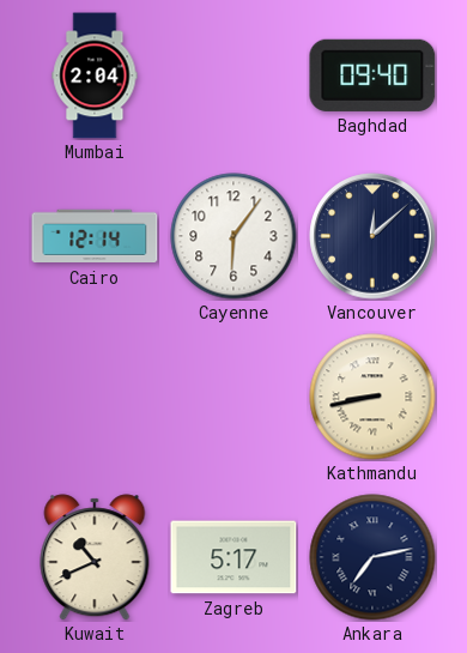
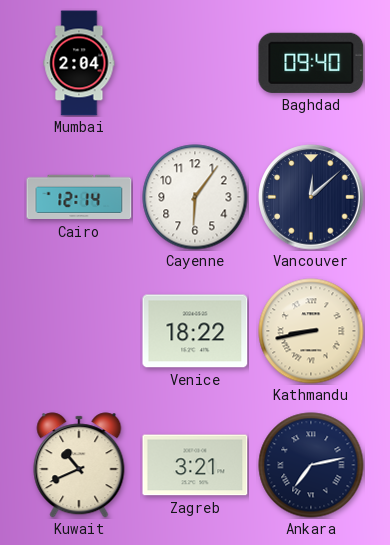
Venice: none -> 18:22 (195, 331)
Zagreb: 5:17 -> 3:21 (195, 465)
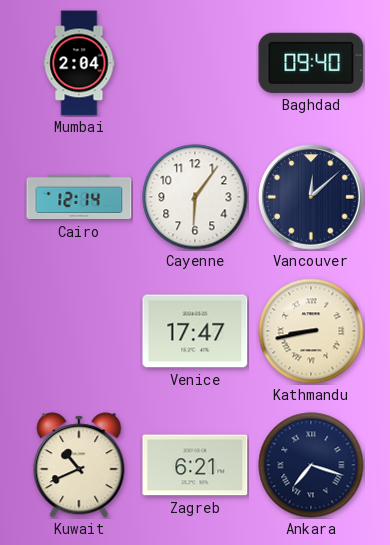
Venice: 18:22 -> 17:47 (195, 331)
Zagreb: 3:21 -> 6:21 (195, 465)
Ankara: 7:13 -> 7:18 (311, 465)
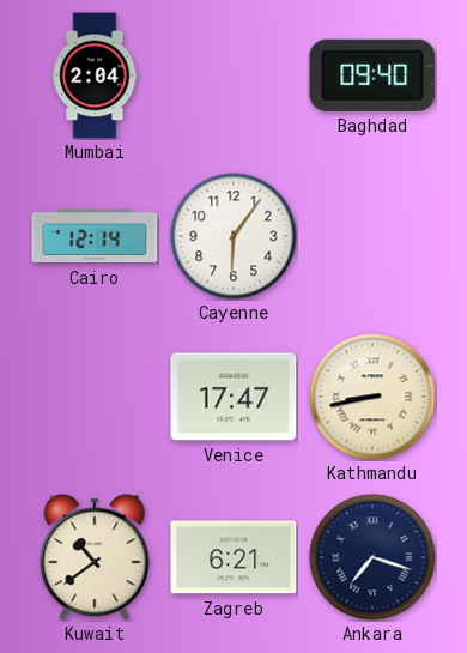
Vancouver: 12:08 -> none (311, 197)
Kuwait: 10:41 -> 10:39 (95, 557)
